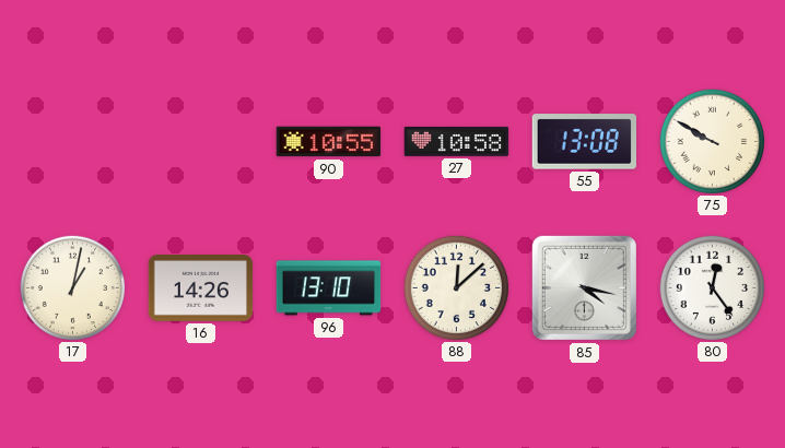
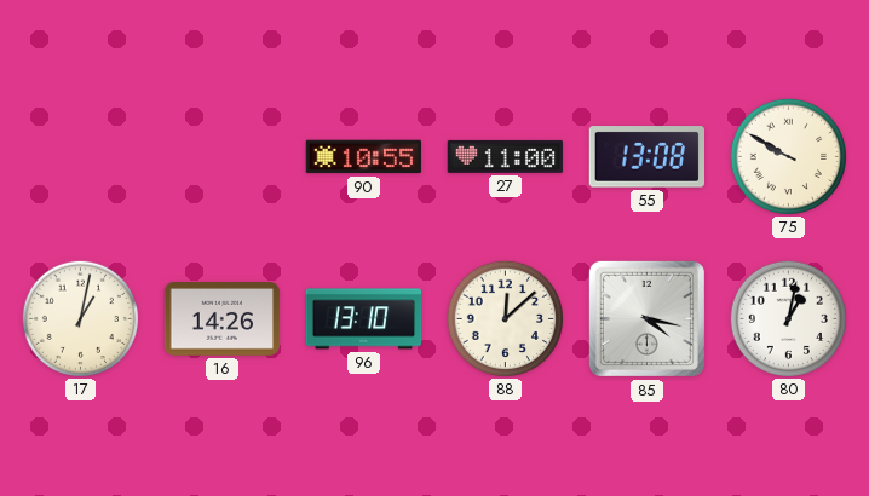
27: 10:58 -> 11:00 (506, 156)
80: 12:24 -> 1:02 (788, 318)
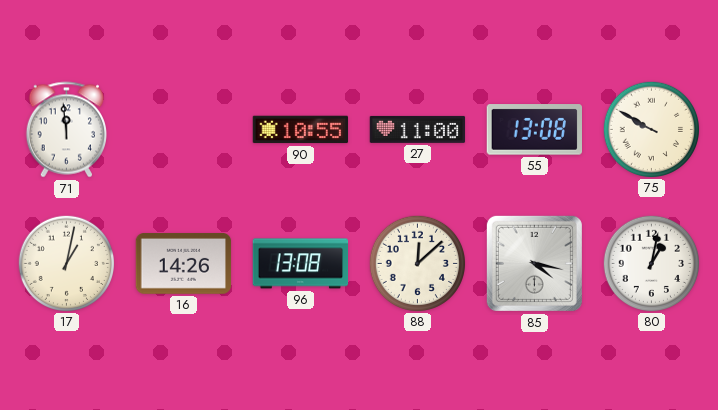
71: none -> 11:59 (66, 130)
96: 13:10 -> 13:08 (301, 264)
